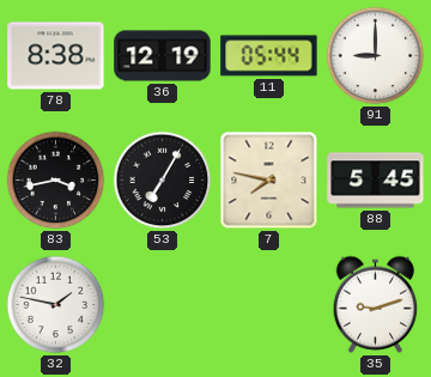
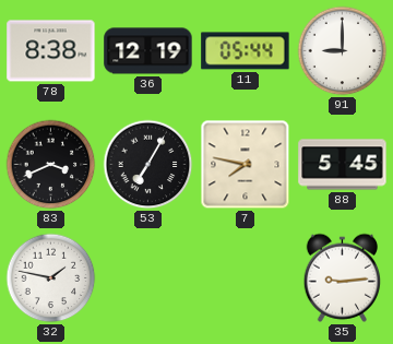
83: 3:43 -> 3:41 (51, 165)
35: 9:12 -> 9:14 (343, 277)
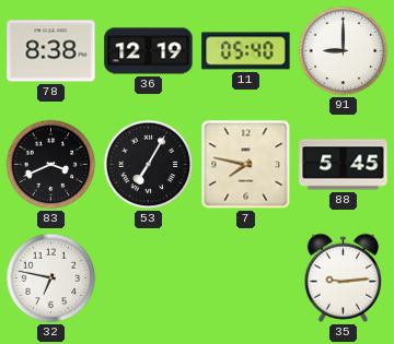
11: 05:44 -> 05:40 (246, 51)
32: 1:47 -> 6:47 (51, 278)
